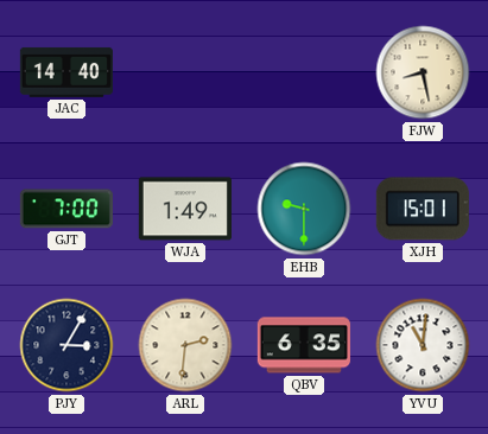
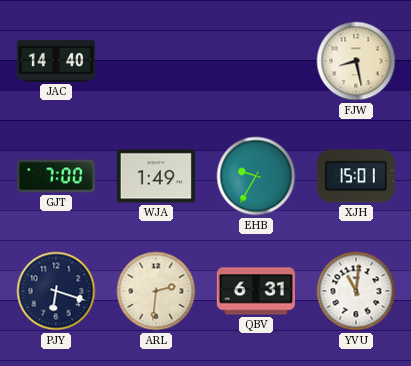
EHB: 9:30 -> 9:35 (256, 176)
PJY: 3:05 -> 6:18 (56, 291)
QBV: 6:35 -> 6:31 (256, 291)
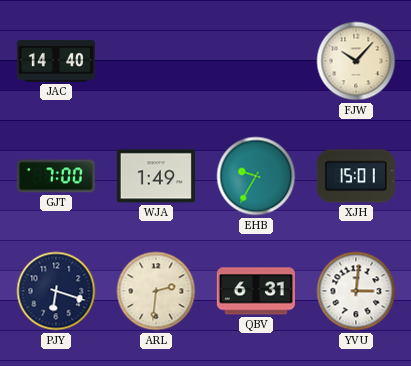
FJW: 8:28 -> 10:07 (356, 61)
YVU: 11:01 -> 3:01 (356, 291)
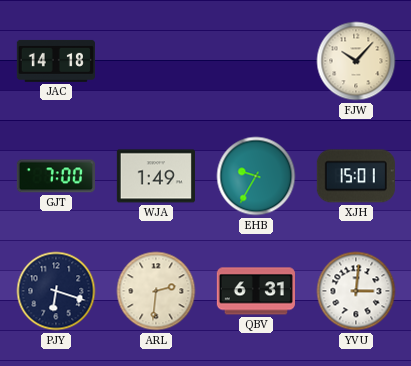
JAC: 14:40 -> 14:18 (56, 61)
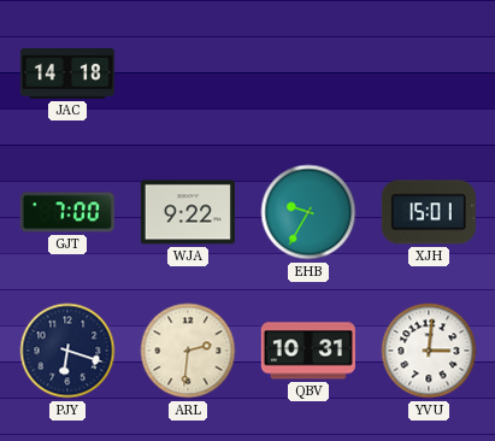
FJW: 10:07 -> none (356, 61)
WJA: 1:49 -> 9:22 (188, 212)
QBV: 6:31 -> 10:31 (308, 351)
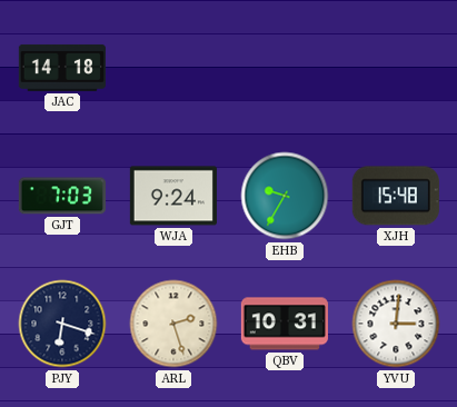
GJT: 7:00 -> 7:03 (62, 196)
WJA: 9:22 -> 9:24 (173, 196)
XJH: 15:01 -> 15:48 (396, 196)
ARL: 2:31 -> 2:27 (173, 324)
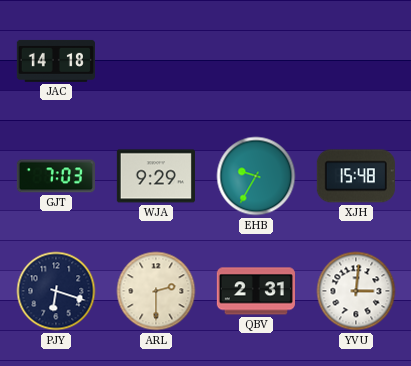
WJA: 9:24 -> 9:29 (156, 176)
ARL: 2:27 -> 2:30 (156, 291)
QBV: 10:31 -> 2:31 (256, 291)
